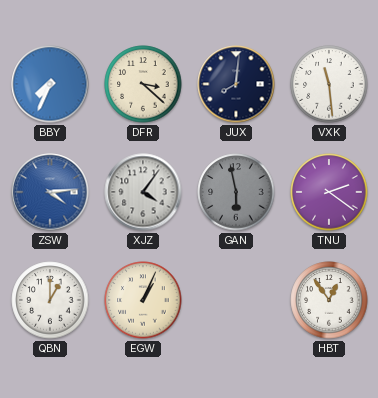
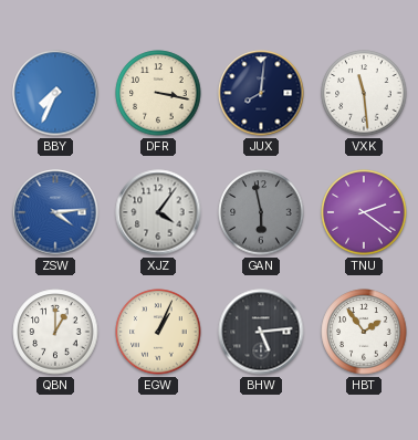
DFR: 3:22 -> 3:17 (158, 93)
BHW: none -> 5:14 (261, 332)
HBT: 12:54 -> 1:54 (364, 332)
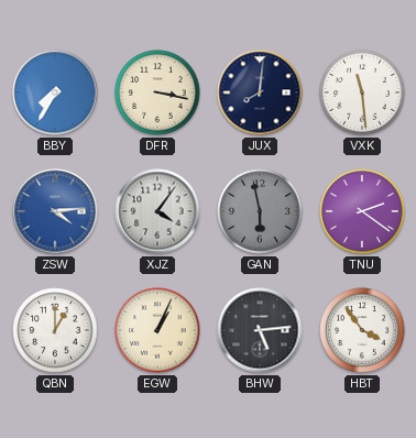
BBY: 7:34 -> 7:35 (55, 92)
HBT: 1:54 -> 3:54 (362, 330)
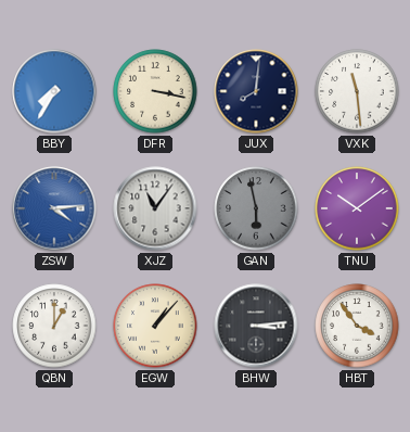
XJZ: 4:06 -> 11:06 (155, 208)
TNU: 2:21 -> 10:09 (357, 208)
EGW: 1:04 -> 1:07 (155, 326)
BHW: 5:14 -> 3:14 (256, 326)
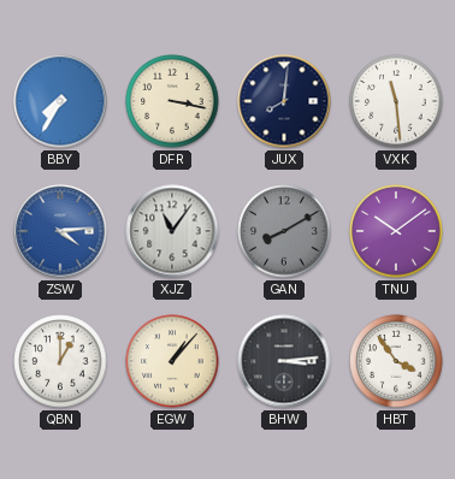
GAN: 5:58 -> 8:10 (284, 231)
